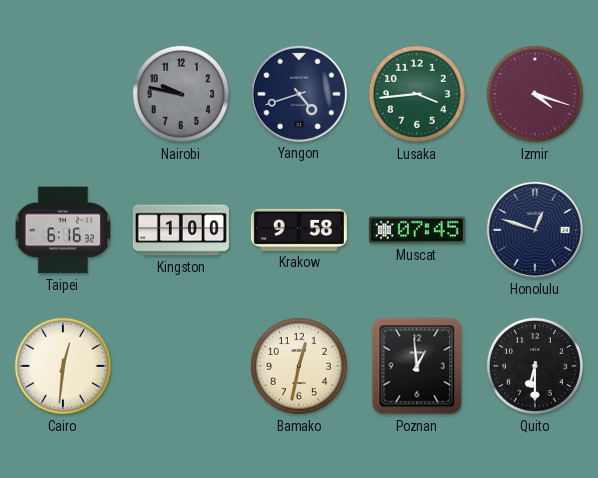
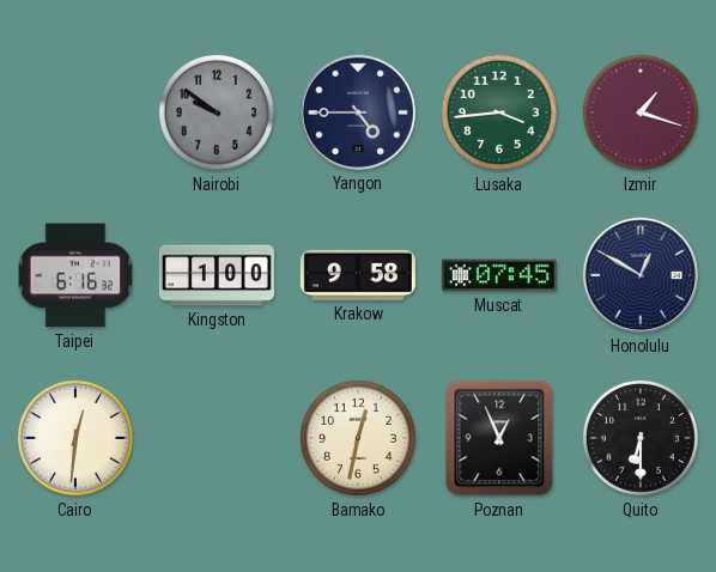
Nairobi: 9:47 -> 9:51 (217, 112)
Yangon: 4:42 -> 4:45 (358, 112)
Izmir: 4:18 -> 1:18 (641, 112)
Honolulu: 12:48 -> 12:50 (641, 275)
Poznan: 12:59 -> 12:56 (499, 438)
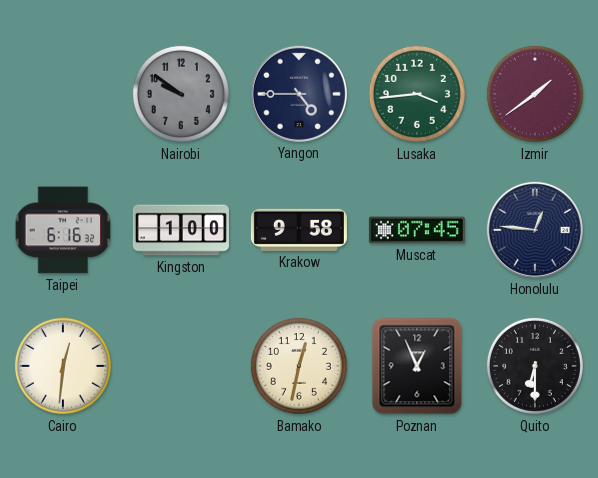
Izmir: 1:18 -> 1:39 (535, 94)
Honolulu: 12:50 -> 12:46 (535, 230)
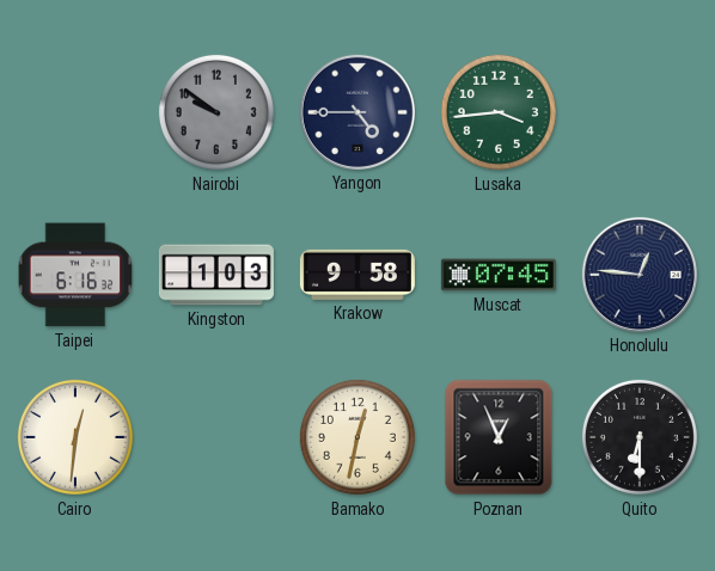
Izmir: 1:39 -> none (535, 94)
Kingston: 1:00 -> 1:03 (216, 275)
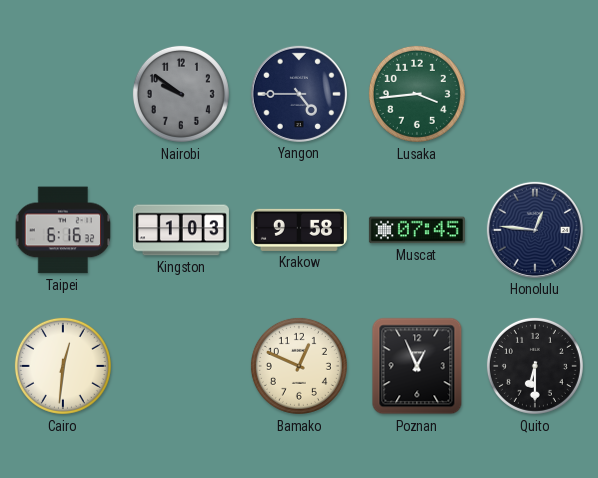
Bamako: 12:32 -> 12:49 (299, 366)
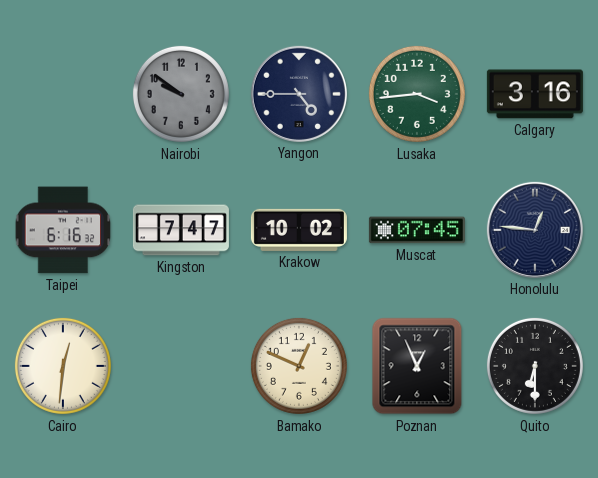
Calgary: none -> 3:16 (535, 94)
Kingston: 1:03 -> 7:47 (181, 230)
Krakow: 9:58 -> 10:02 (299, 230)
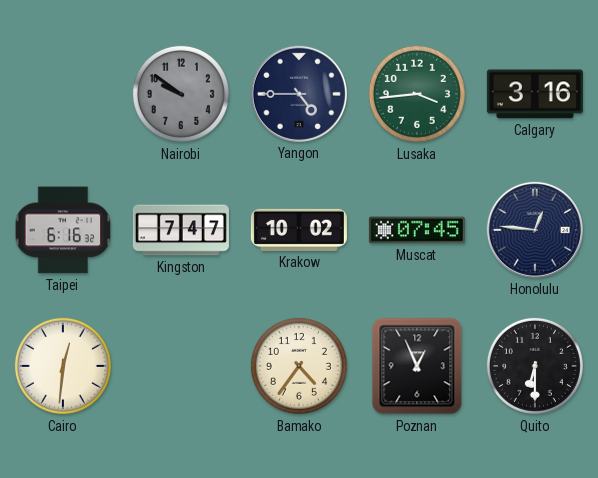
Bamako: 12:49 -> 4:36 (299, 366)
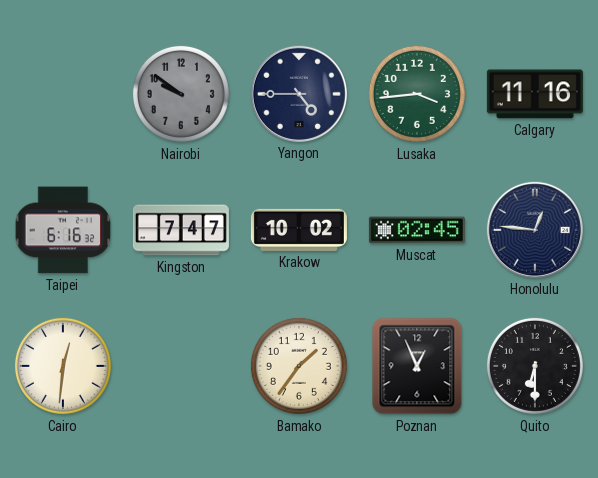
Calgary: 3:16 -> 11:16 (535, 94)
Muscat: 07:45 -> 02:45 (417, 230)
Bamako: 4:36 -> 1:36 (299, 366)
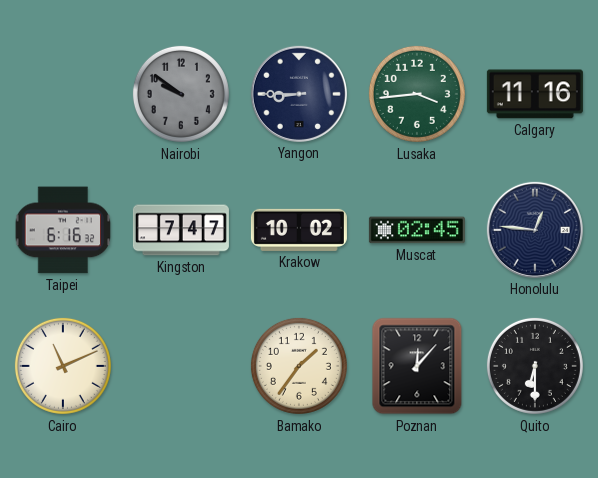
Yangon: 4:45 -> 8:45 (299, 94)
Cairo: 12:31 -> 11:11 (63, 366)
Poznan: 12:56 -> 12:07 (417, 366)
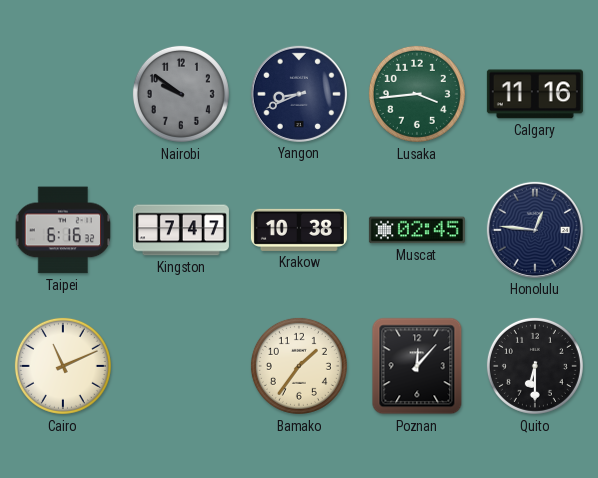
Yangon: 8:45 -> 8:41 (299, 94)
Krakow: 10:02 -> 10:38 (299, 230)
